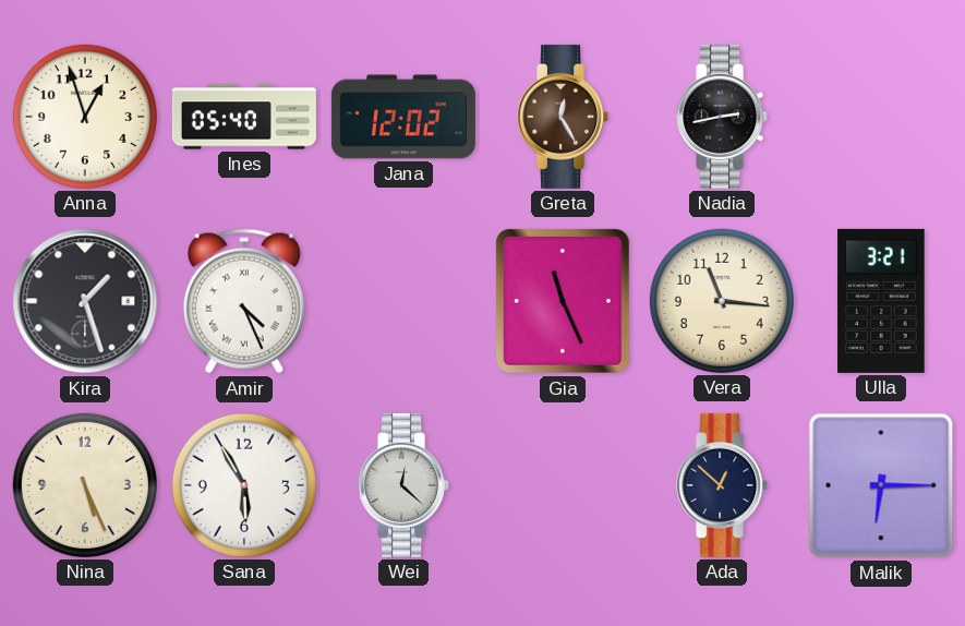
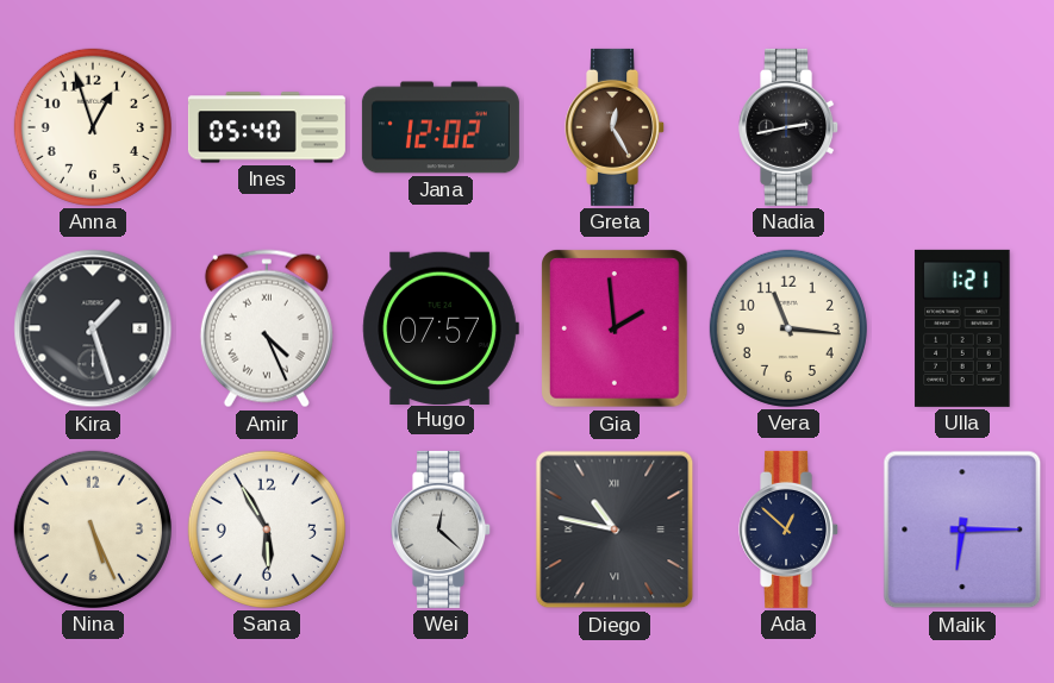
Hugo: none -> 07:57 (441, 327)
Gia: 11:26 -> 1:59 (616, 330)
Ulla: 3:21 -> 1:21 (962, 328)
Diego: none -> 10:47 (615, 530)
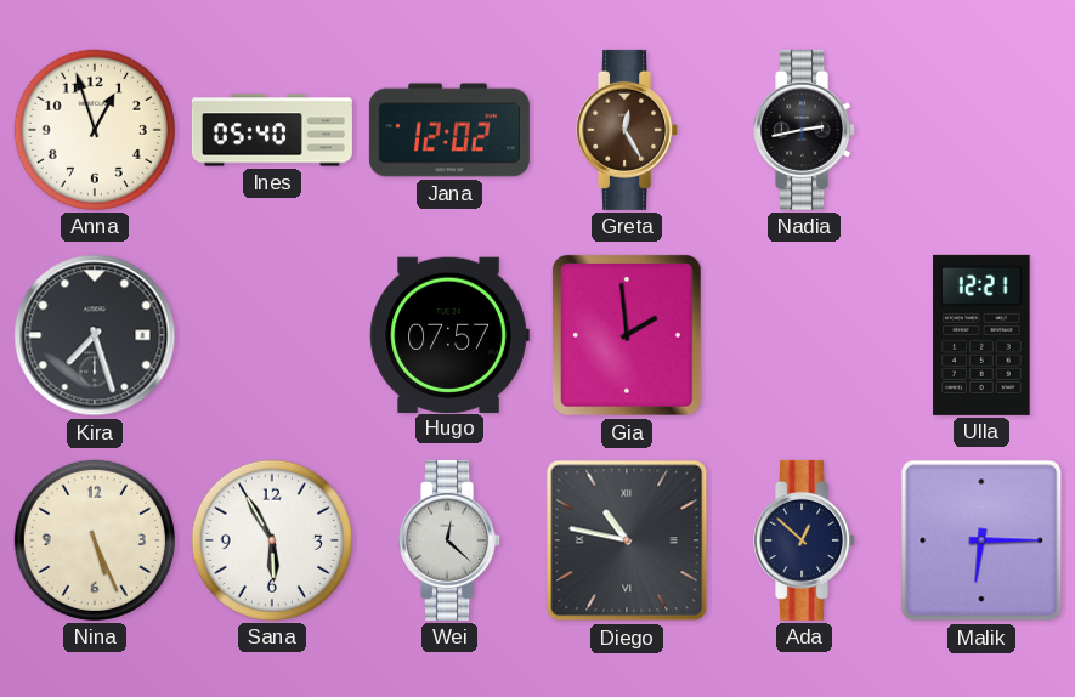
Kira: 1:27 -> 7:27 (95, 335)
Amir: 4:26 -> none (267, 328)
Vera: 11:16 -> none (788, 328)
Ulla: 1:21 -> 12:21 (981, 335)
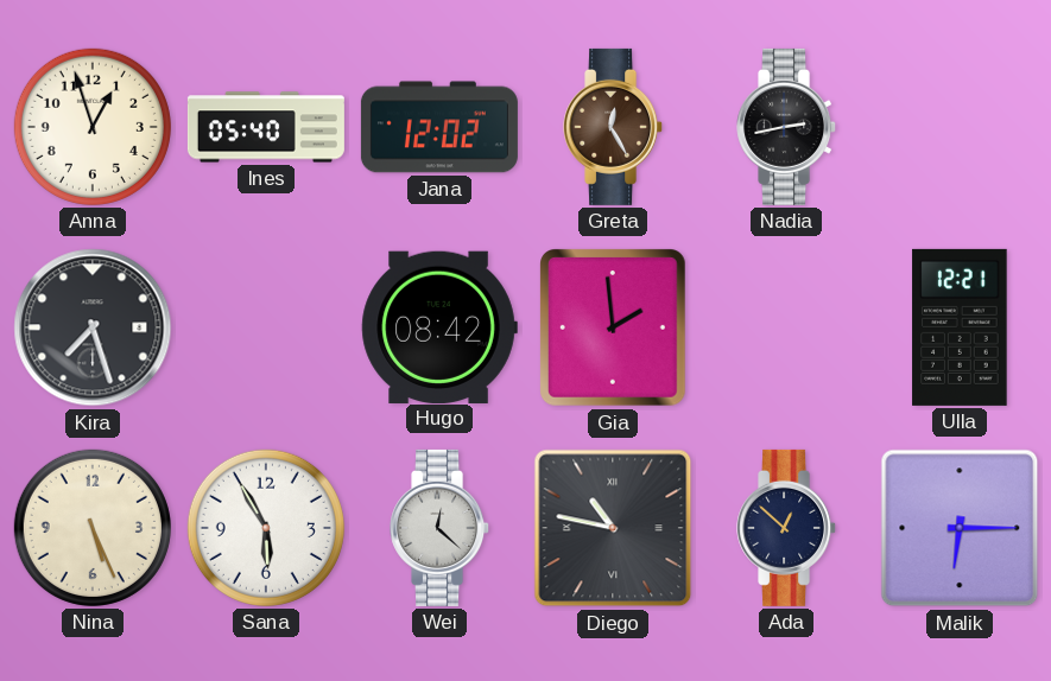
Hugo: 07:57 -> 08:42 (439, 326)
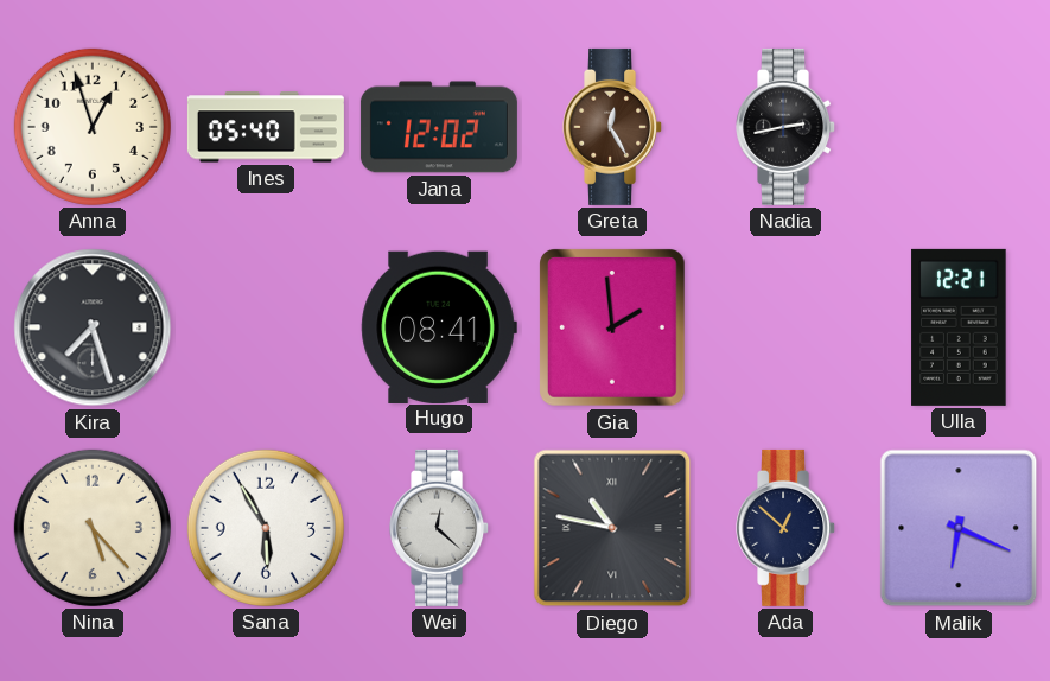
Hugo: 08:42 -> 08:41 (439, 326)
Nina: 5:26 -> 5:23 (93, 528)
Malik: 6:15 -> 6:19 (959, 528)
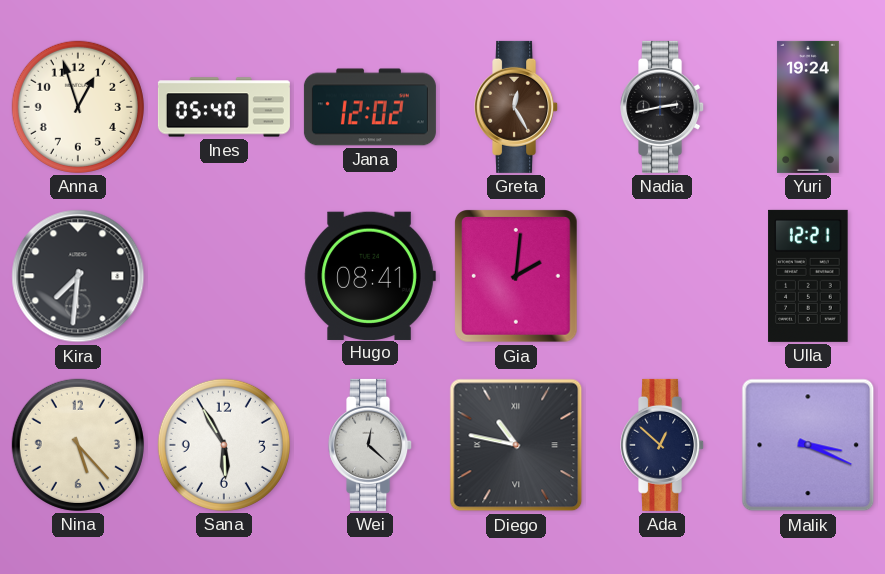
Yuri: none -> 19:24 (808, 107)
Kira: 7:27 -> 7:31 (78, 276)
Gia: 1:59 -> 2:01 (517, 277)
Malik: 6:19 -> 3:19 (808, 445)
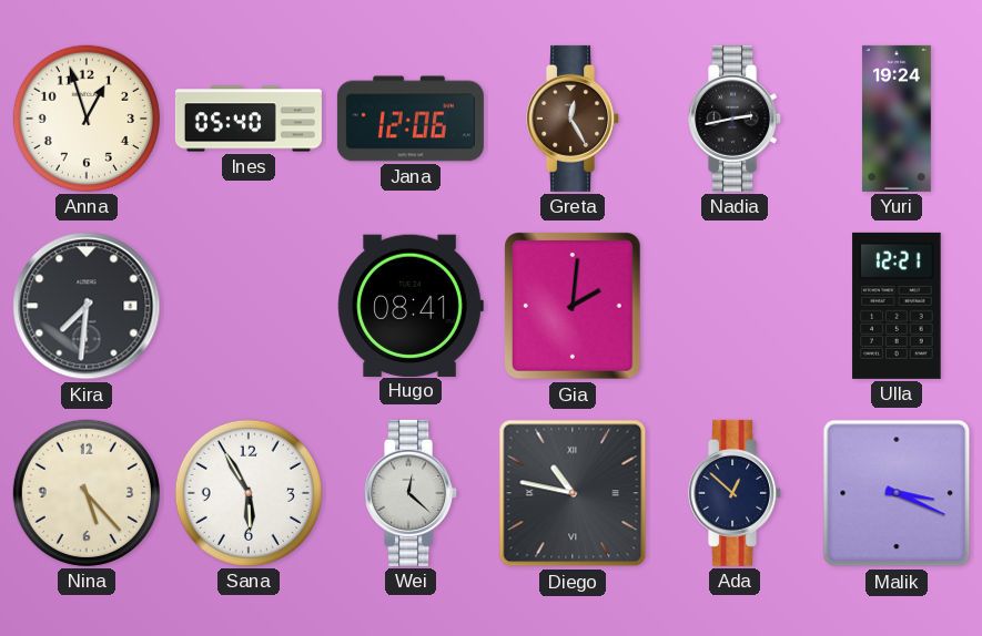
Jana: 12:02 -> 12:06 (411, 119)
